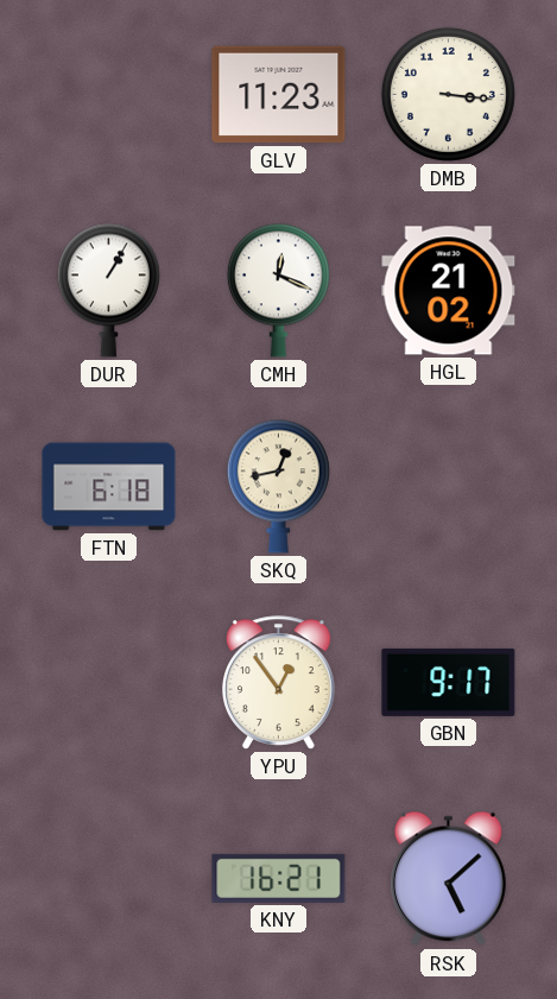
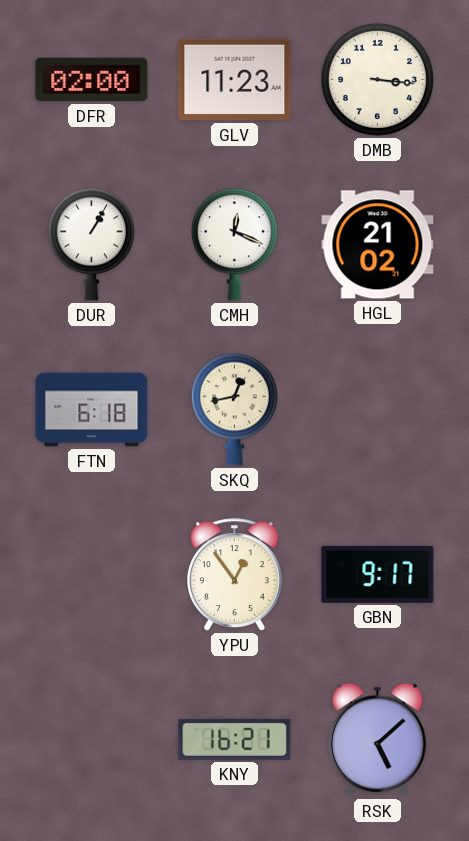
DFR: none -> 02:00 (92, 80)
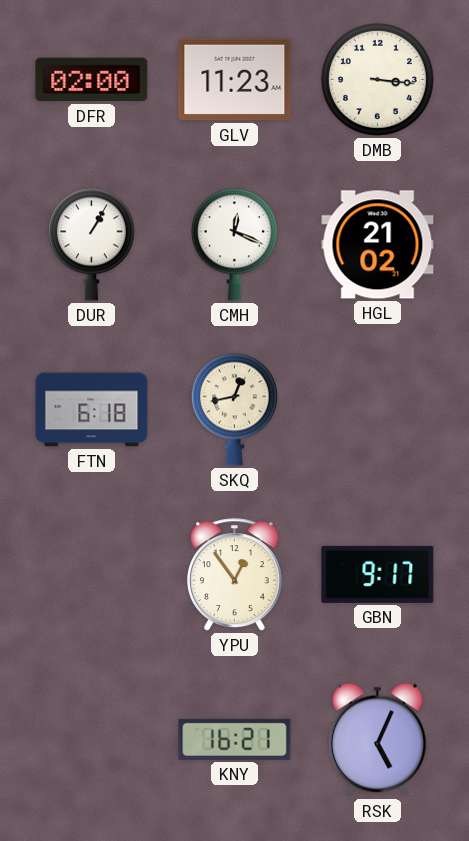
RSK: 5:08 -> 5:04 (378, 740)
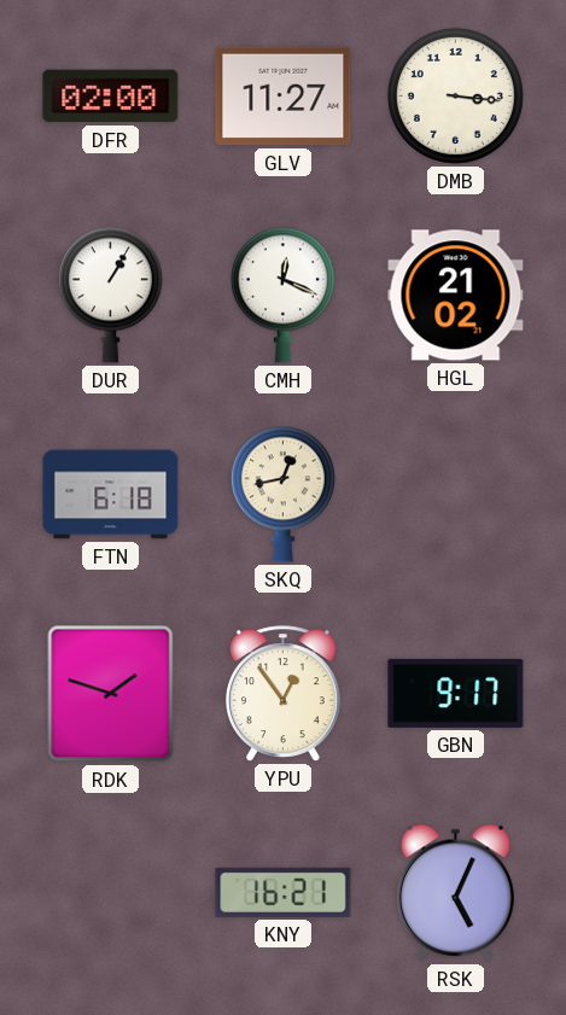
GLV: 11:23 -> 11:27 (284, 97)
RDK: none -> 1:48 (111, 694)
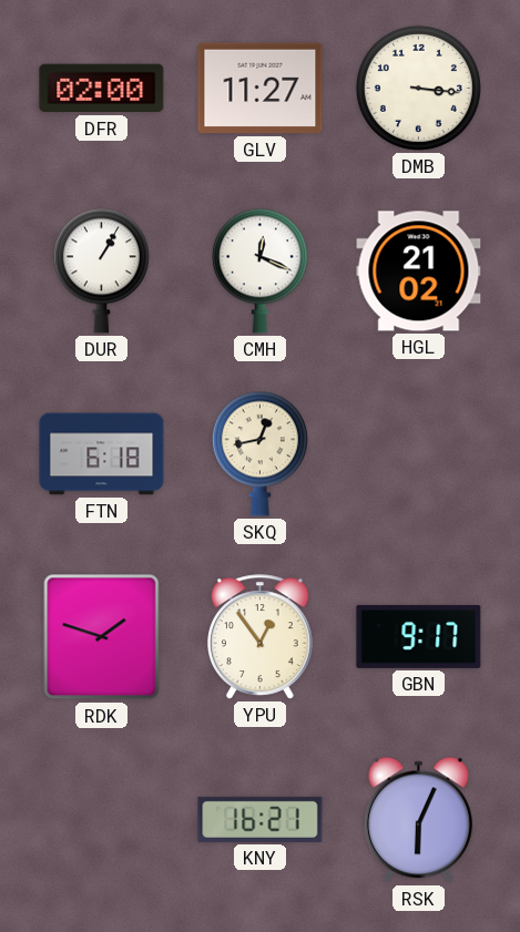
RSK: 5:04 -> 6:04 (419, 820)
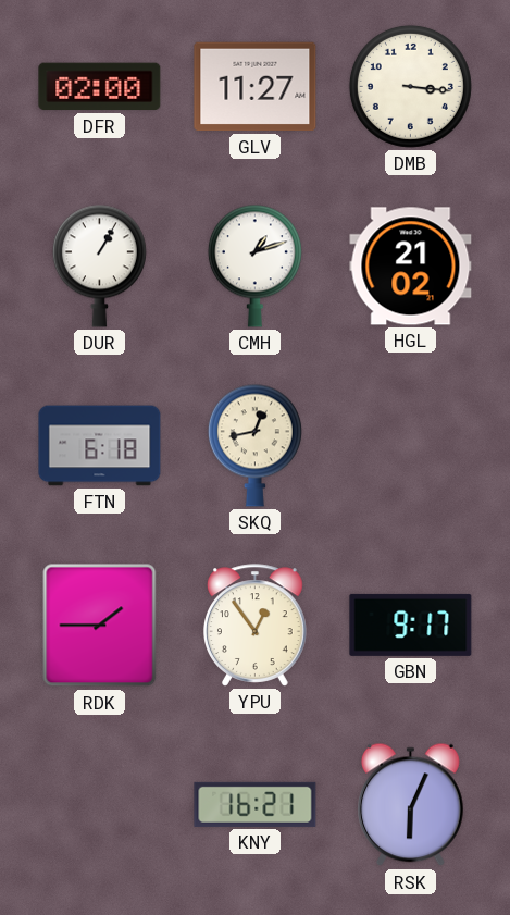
CMH: 12:19 -> 1:12 (254, 265)
RDK: 1:48 -> 1:45 (100, 626)
